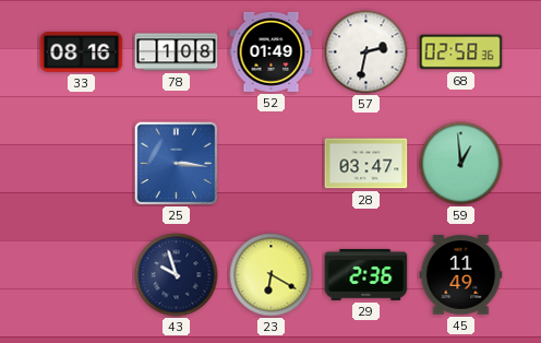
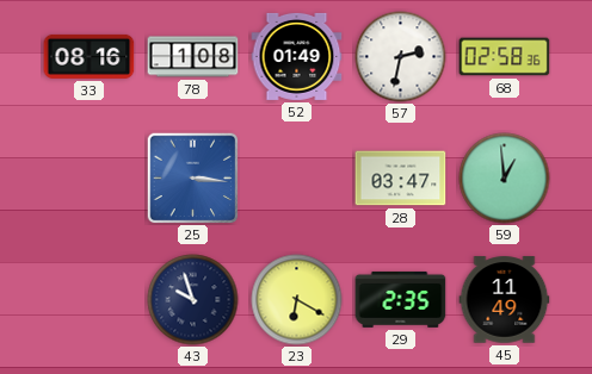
29: 2:36 -> 2:35 (401, 299)
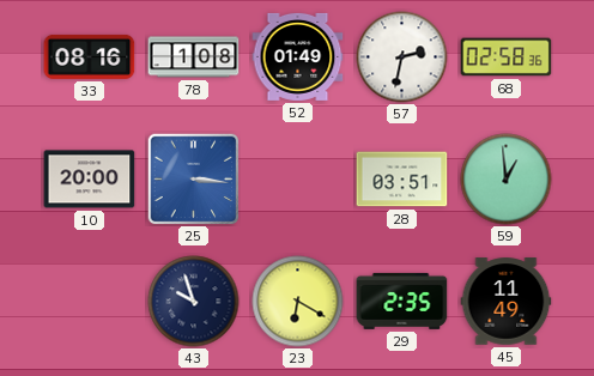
10: none -> 20:00 (90, 180)
28: 03:47 -> 03:51 (402, 180)
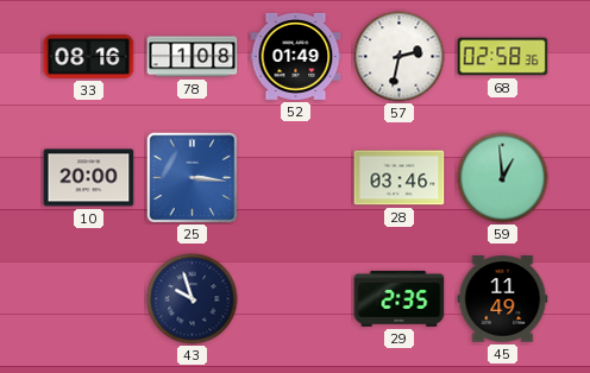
28: 03:51 -> 03:46 (400, 178)
23: 6:20 -> none (298, 302)
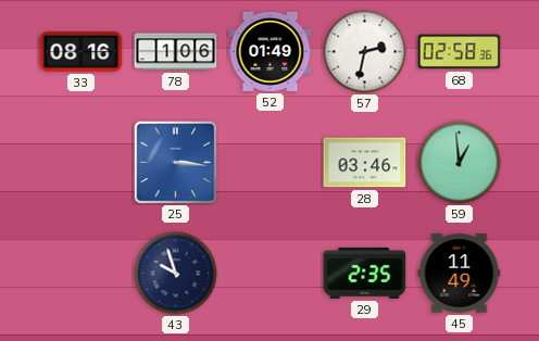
78: 1:08 -> 1:06 (176, 52)
10: 20:00 -> none (89, 178)
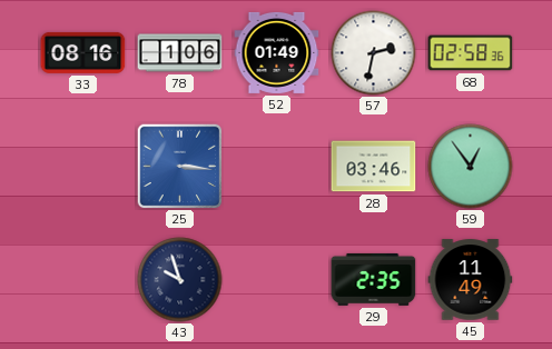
59: 12:59 -> 12:54 (471, 167)
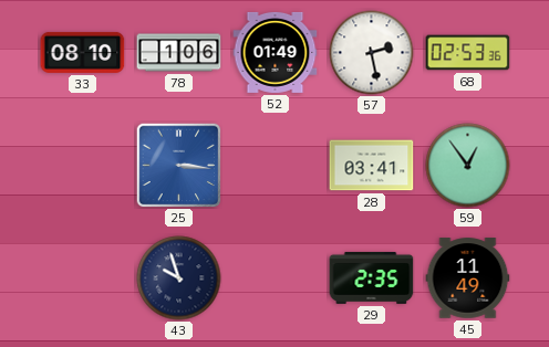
33: 08:16 -> 08:10 (83, 52)
57: 2:32 -> 2:28 (372, 53)
68: 02:58 -> 02:53 (468, 53)
28: 03:46 -> 03:41 (372, 166)
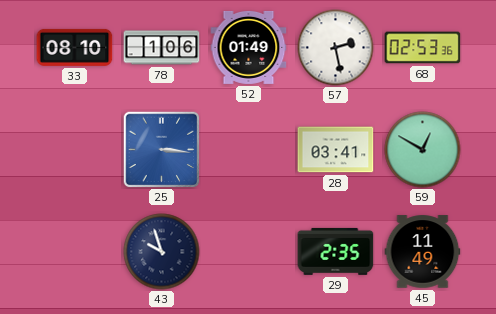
59: 12:54 -> 12:50 (423, 150)
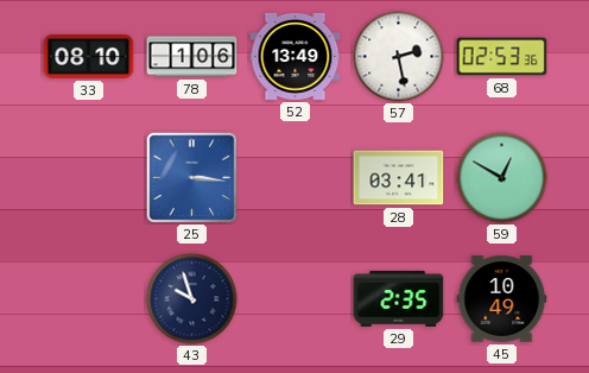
52: 01:49 -> 13:49 (296, 56)
45: 11:49 -> 10:49 (502, 299)
